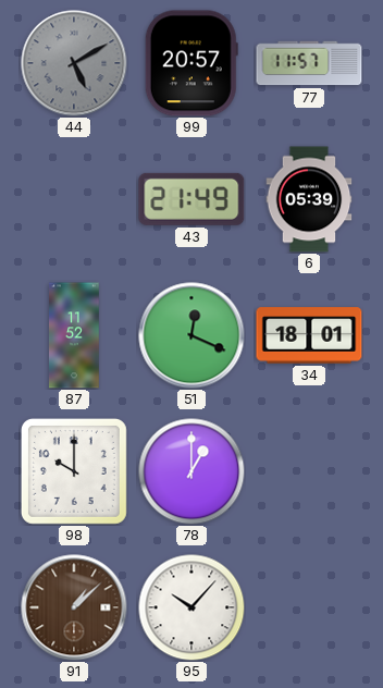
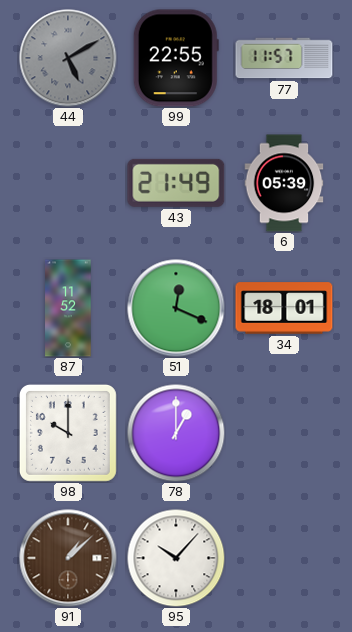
99: 20:57 -> 22:55 (176, 58)
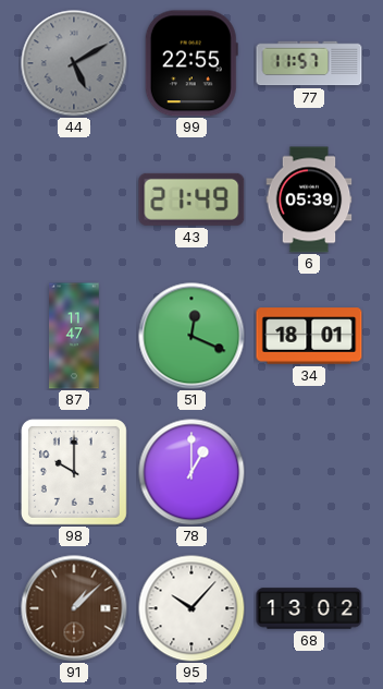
87: 11:52 -> 11:47 (74, 336)
68: none -> 13:02 (309, 608)
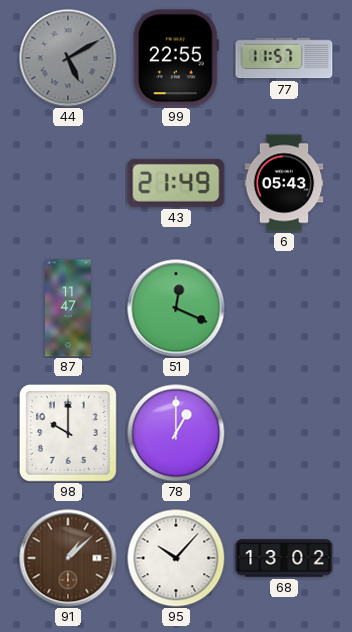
6: 05:39 -> 05:43 (284, 183)
34: 18:01 -> none (309, 336)
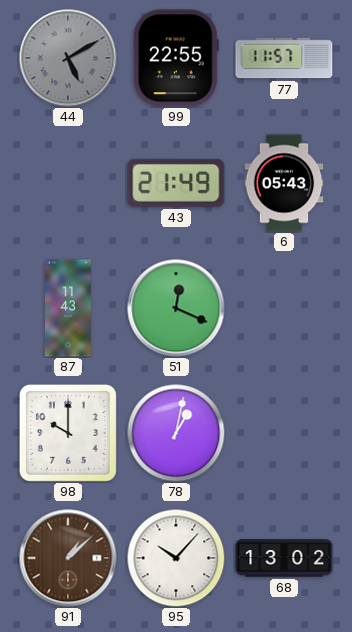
87: 11:47 -> 11:43 (68, 308)
78: 1:00 -> 1:02 (176, 433)
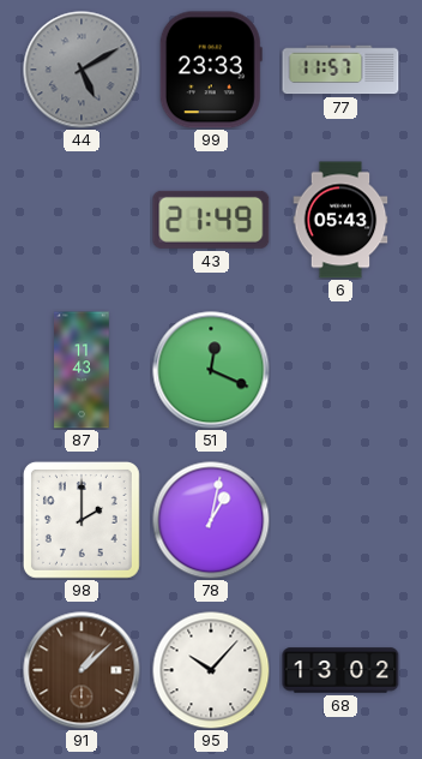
99: 22:55 -> 23:33 (211, 70)
98: 10:00 -> 2:00 (82, 520)
